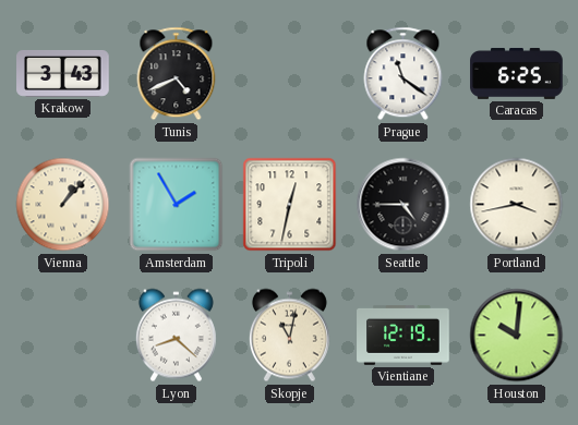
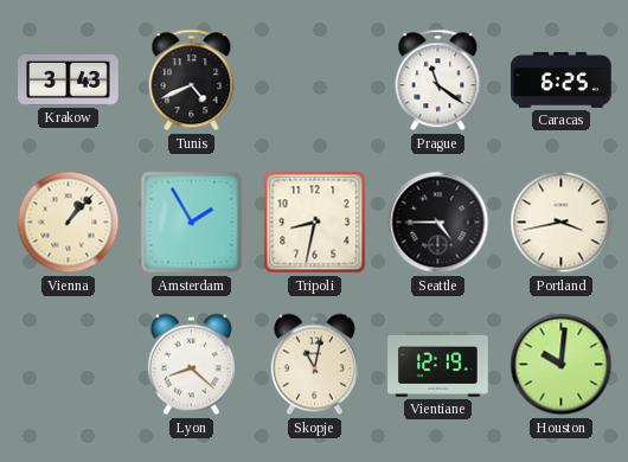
Tripoli: 12:32 -> 8:32 (315, 223)
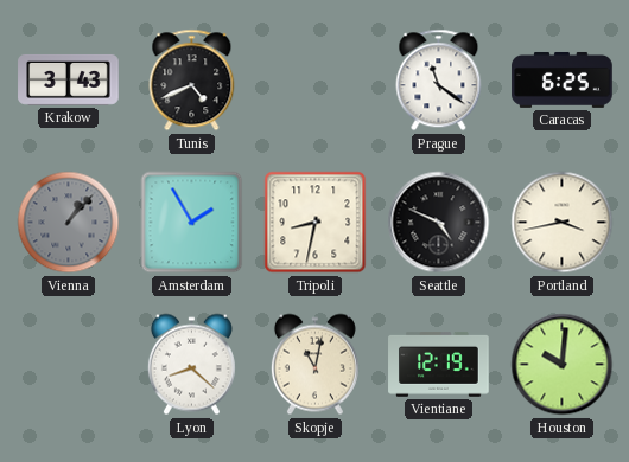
Vienna dial: cream -> grey (69, 223)
Seattle: 4:45 -> 4:49 (439, 223)
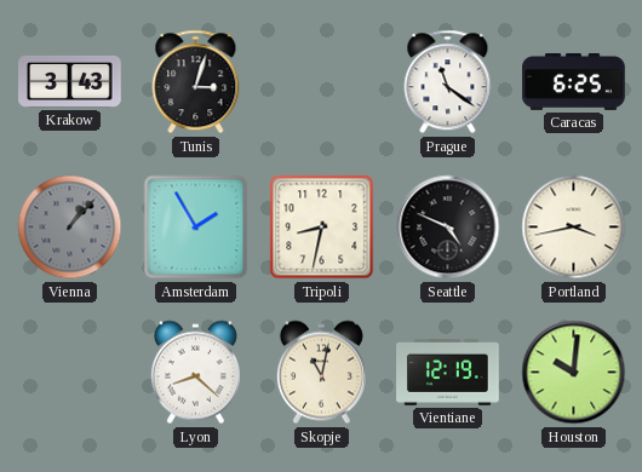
Tunis: 4:41 -> 3:03 (196, 82)
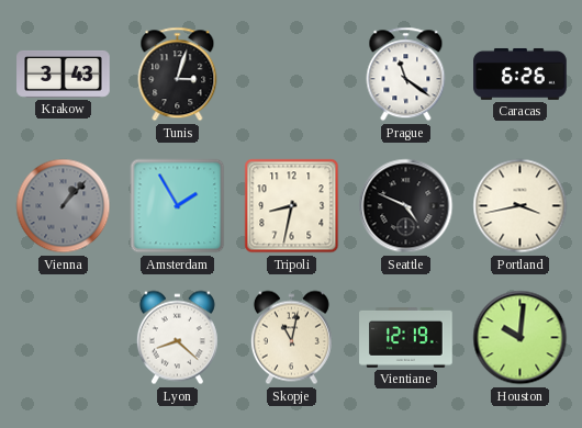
Caracas: 6:25 -> 6:26 (521, 74)
